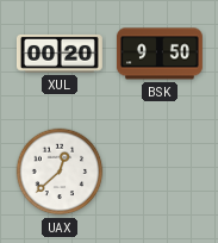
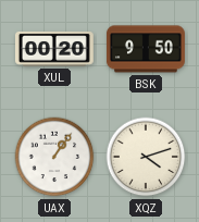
UAX: 12:38 -> 1:06 (54, 157)
XQZ: none -> 4:12 (146, 157)
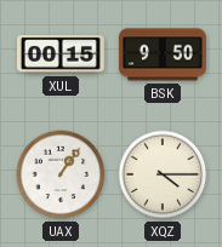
XUL: 00:20 -> 00:15 (61, 54)
XQZ: 4:12 -> 4:15 (163, 174)
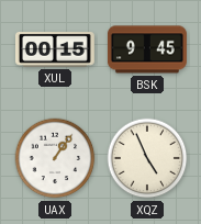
BSK: 9:50 -> 9:45 (147, 49)
XQZ: 4:15 -> 4:56 (147, 158)
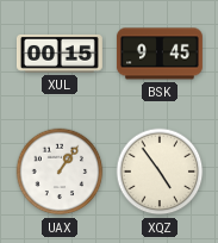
XQZ: 4:56 -> 4:54 (160, 172)
